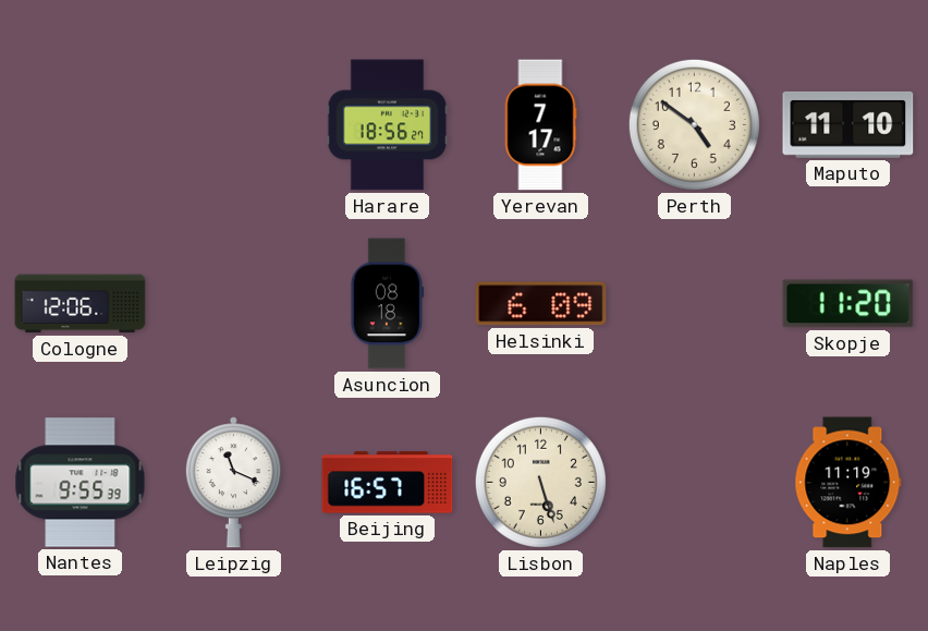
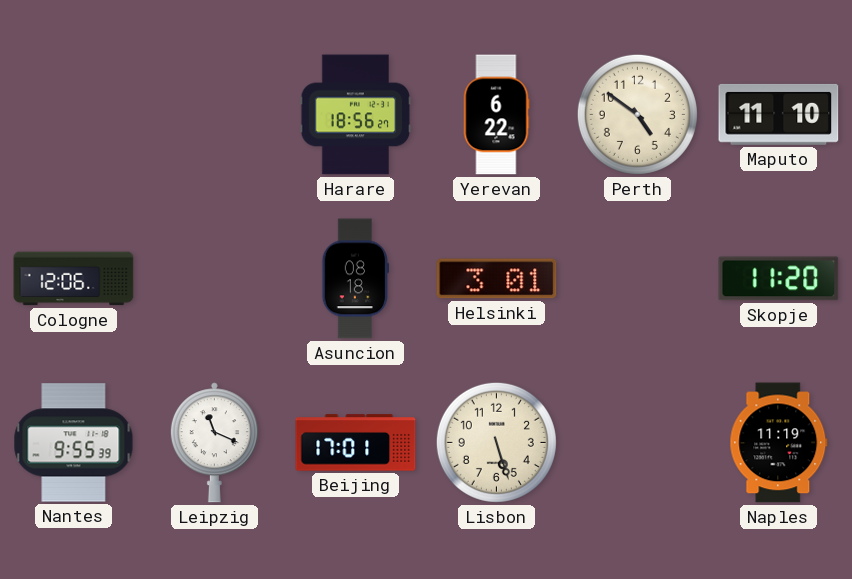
Yerevan: 7:17 -> 6:22 (496, 115)
Helsinki: 6:09 -> 3:01 (497, 279)
Beijing: 16:57 -> 17:01 (356, 443)
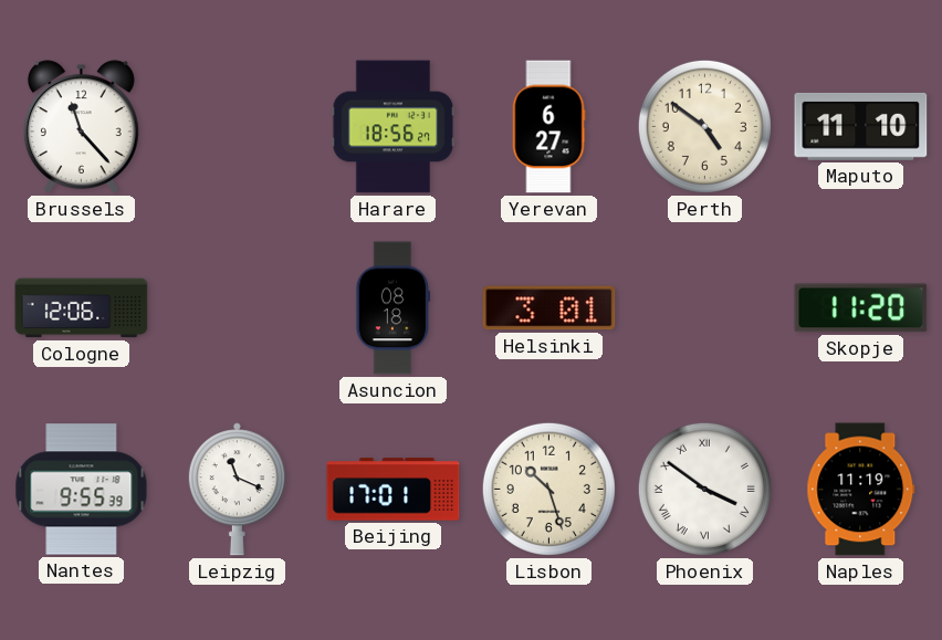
Brussels: none -> 11:23 (81, 127)
Yerevan: 6:22 -> 6:27 (548, 127)
Lisbon: 5:27 -> 10:27 (548, 489)
Phoenix: none -> 3:51 (704, 489)
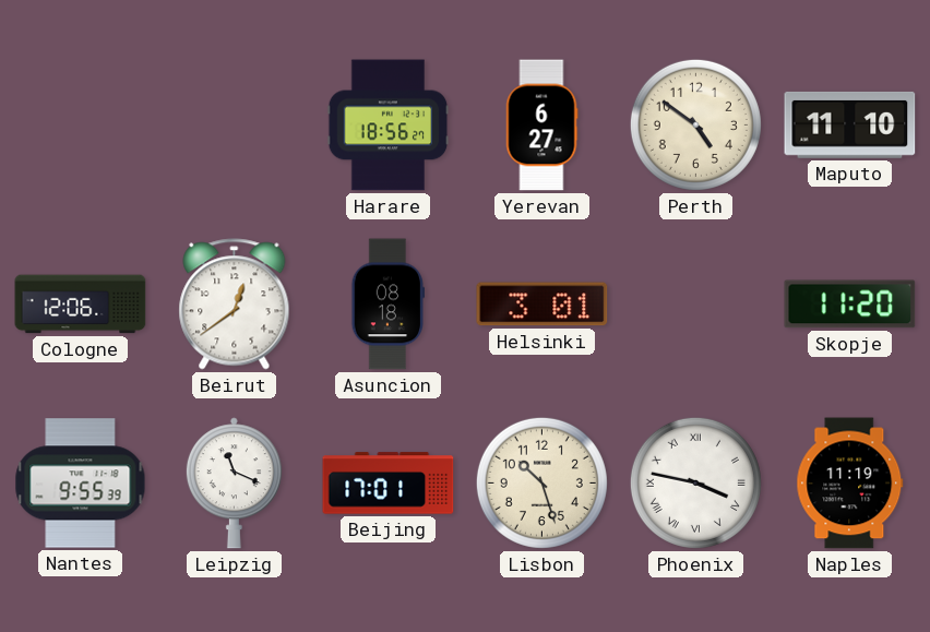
Brussels: 11:23 -> none (81, 127)
Beirut: none -> 12:39 (235, 305)
Phoenix: 3:51 -> 3:47 (695, 482)
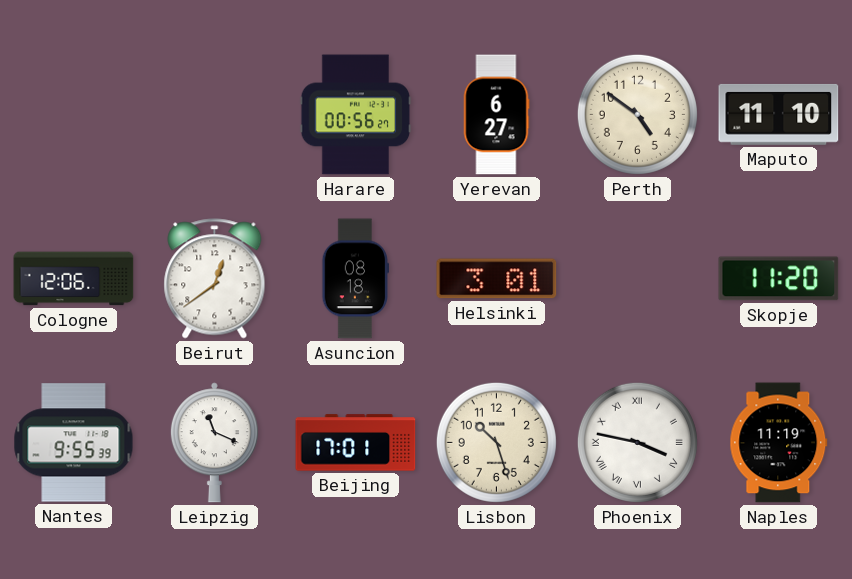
Harare: 18:56 -> 00:56 (356, 115)
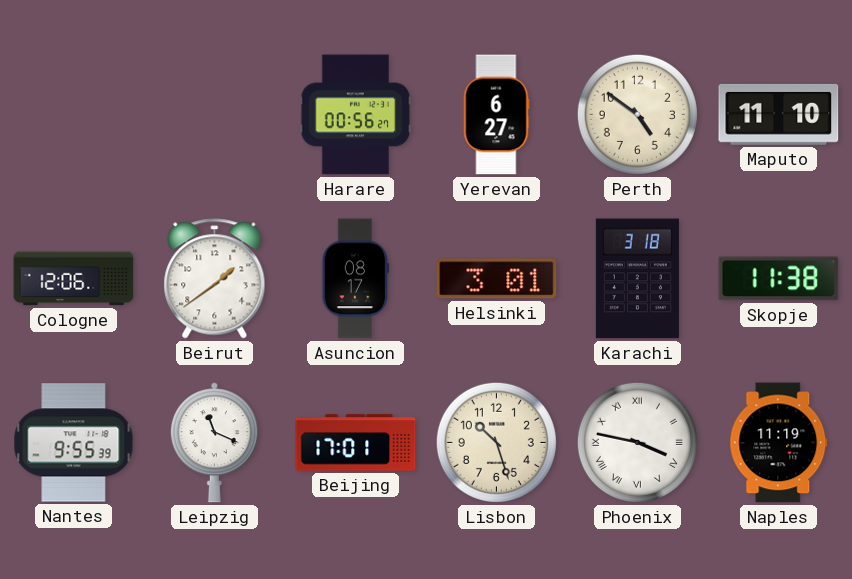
Beirut: 12:39 -> 1:39 (215, 279)
Asuncion: 08:18 -> 08:17 (355, 279)
Karachi: none -> 3:18 (637, 279)
Skopje: 11:20 -> 11:38 (779, 279)
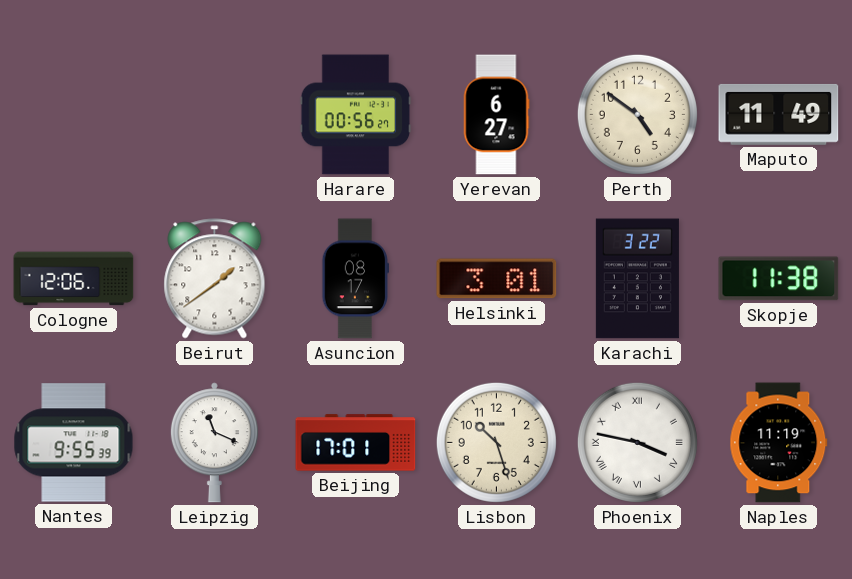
Maputo: 11:10 -> 11:49 (779, 114)
Karachi: 3:18 -> 3:22 (637, 279)
